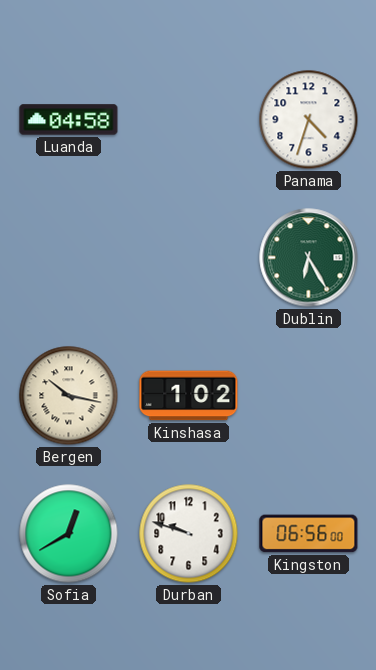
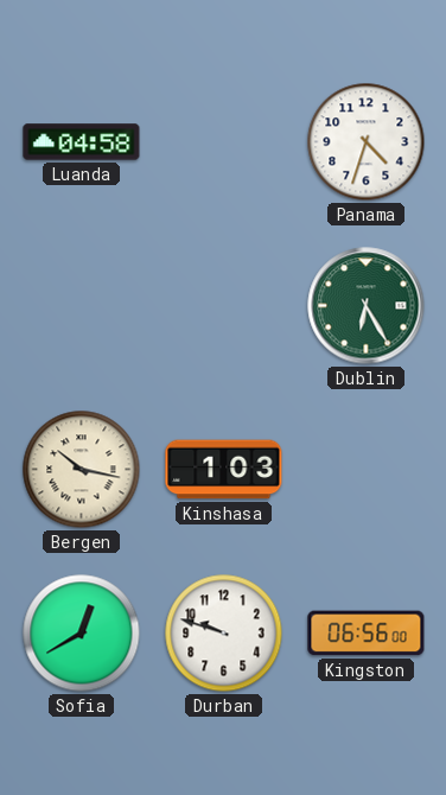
Kinshasa: 1:02 -> 1:03 (224, 470)
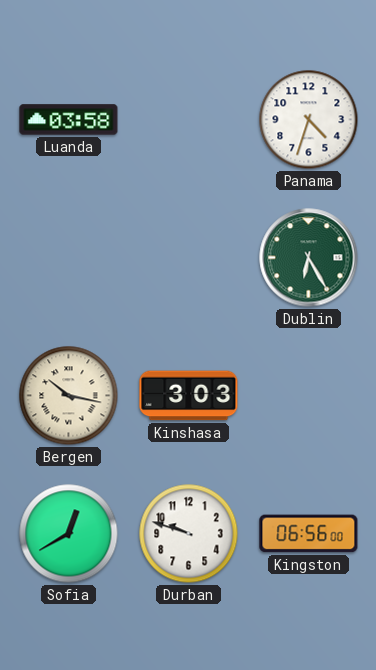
Luanda: 04:58 -> 03:58 (69, 120)
Kinshasa: 1:03 -> 3:03 (189, 396)
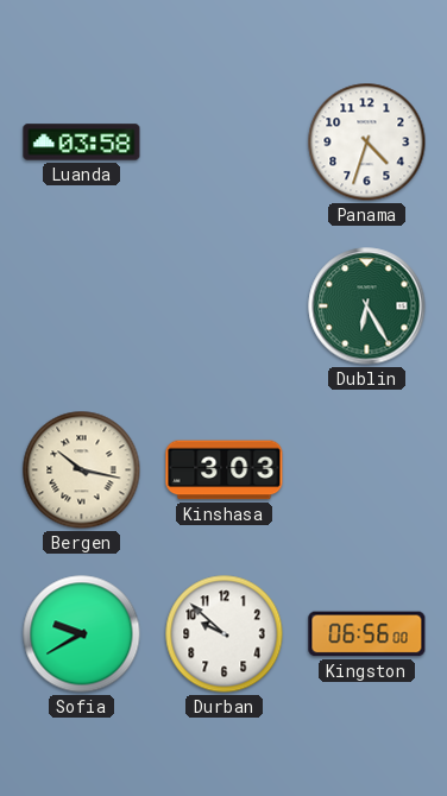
Sofia: 12:40 -> 9:40 (82, 634)
Durban: 9:48 -> 9:52 (225, 634)
